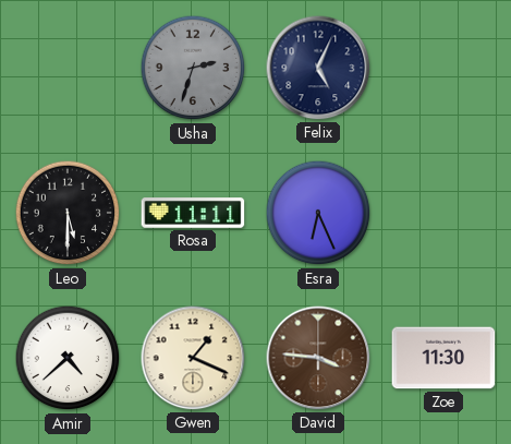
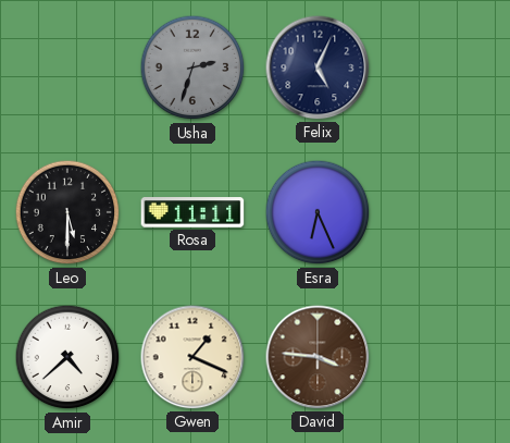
Zoe: 11:30 -> none (443, 358)
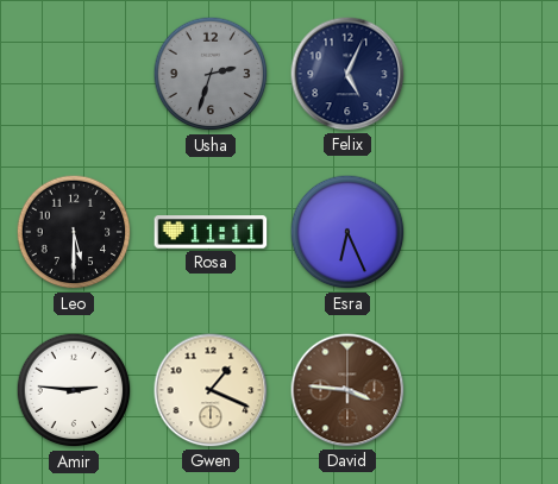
Amir: 4:38 -> 2:46 (74, 390)
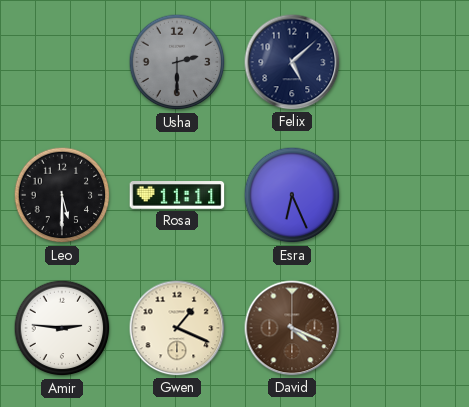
Usha: 2:33 -> 2:30 (177, 62)
Felix: 5:04 -> 5:08 (292, 62)
David: 3:46 -> 4:19 (292, 328)
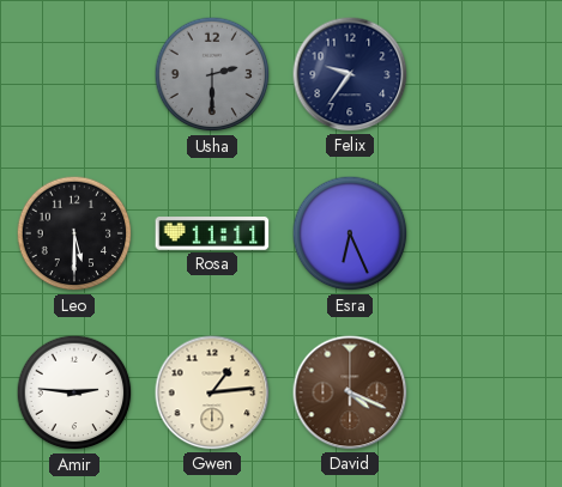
Felix: 5:08 -> 9:36 (350, 74)
Gwen: 1:19 -> 1:14 (212, 392)
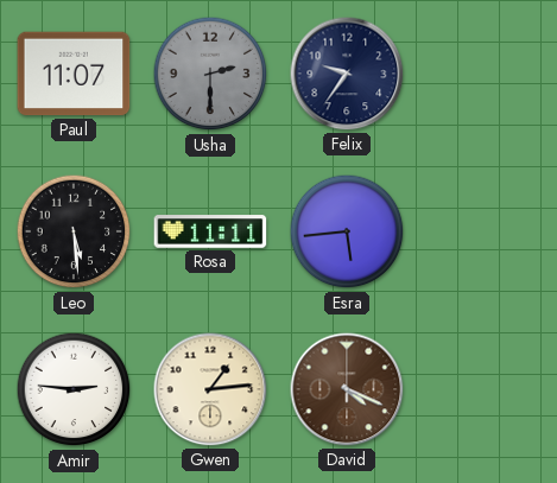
Paul: none -> 11:07 (74, 74)
Leo: 5:30 -> 5:29 (74, 231)
Esra: 6:26 -> 5:44 (347, 231)
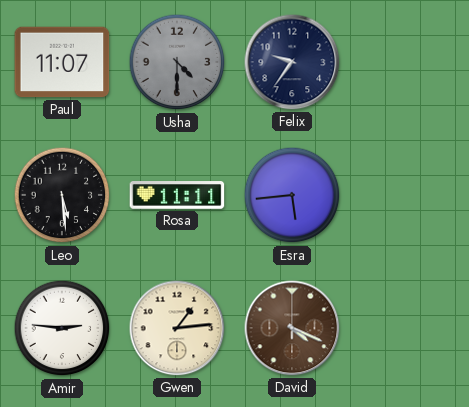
Usha: 2:30 -> 4:30 (177, 62)
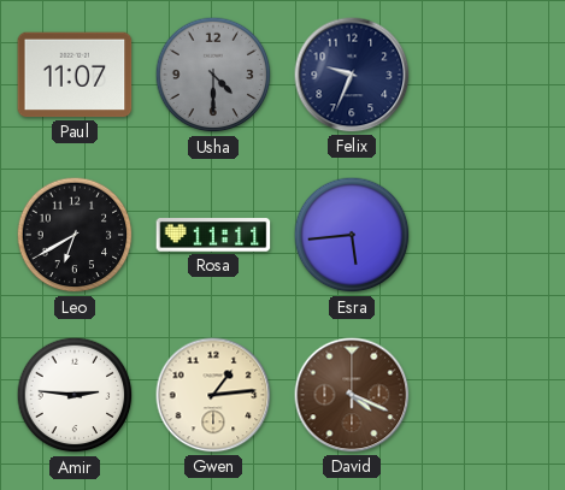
Felix: 9:36 -> 9:34 (352, 75)
Leo: 5:29 -> 6:40 (75, 235)
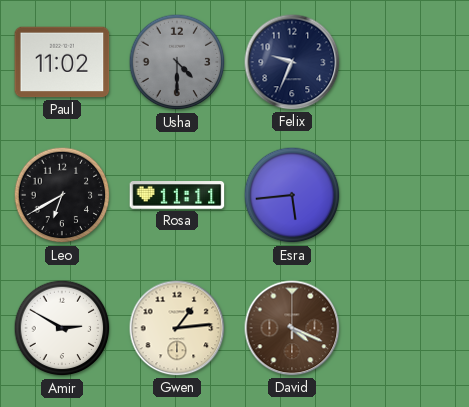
Paul: 11:07 -> 11:02 (62, 62)
Amir: 2:46 -> 2:50 (62, 328)
